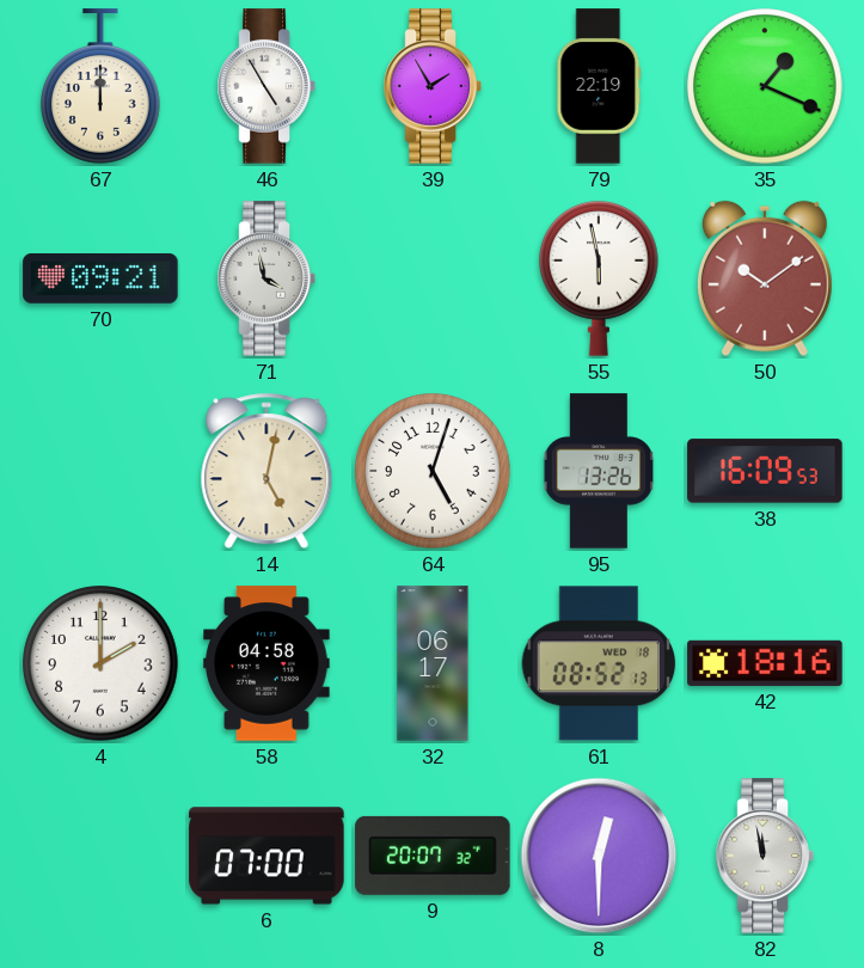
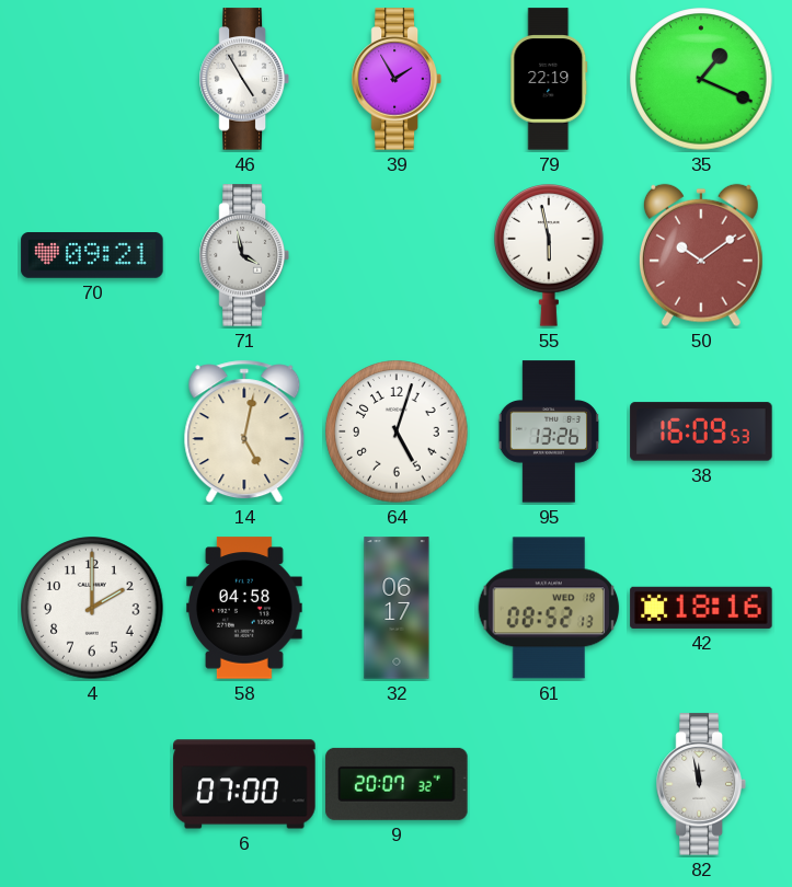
67: 12:00 -> none (102, 86)
8: 12:30 -> none (599, 856)
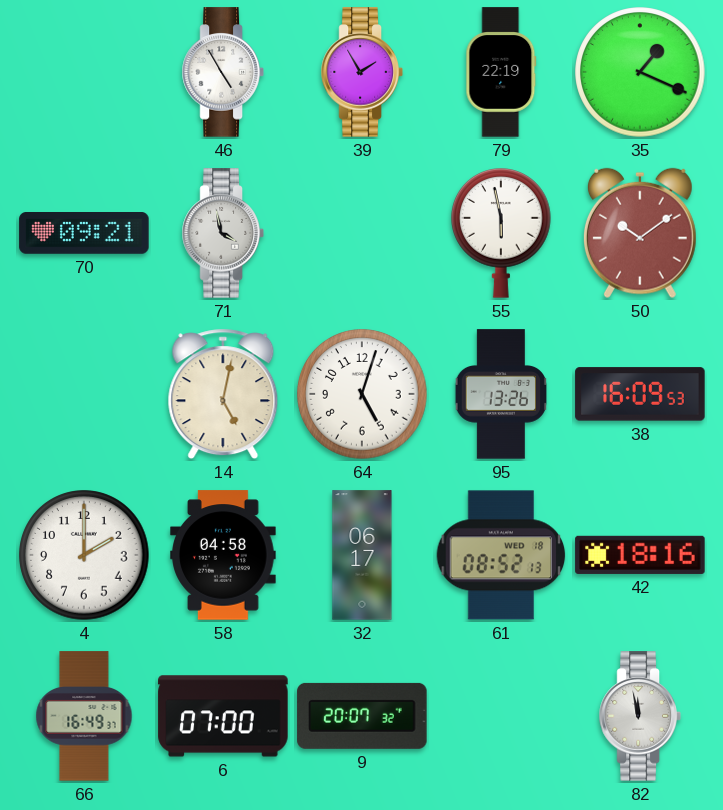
66: none -> 16:49 (84, 716)
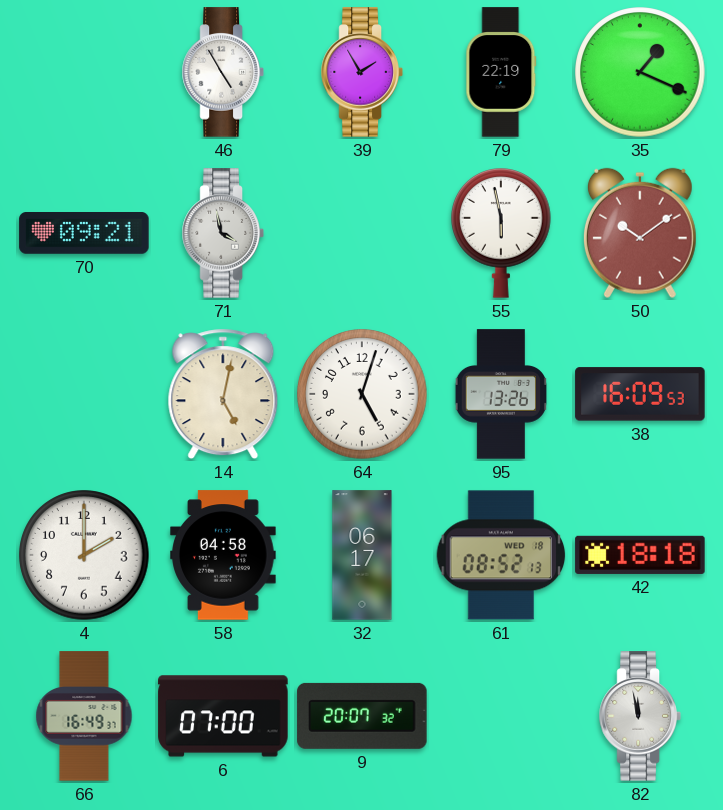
42: 18:16 -> 18:18 (640, 555)
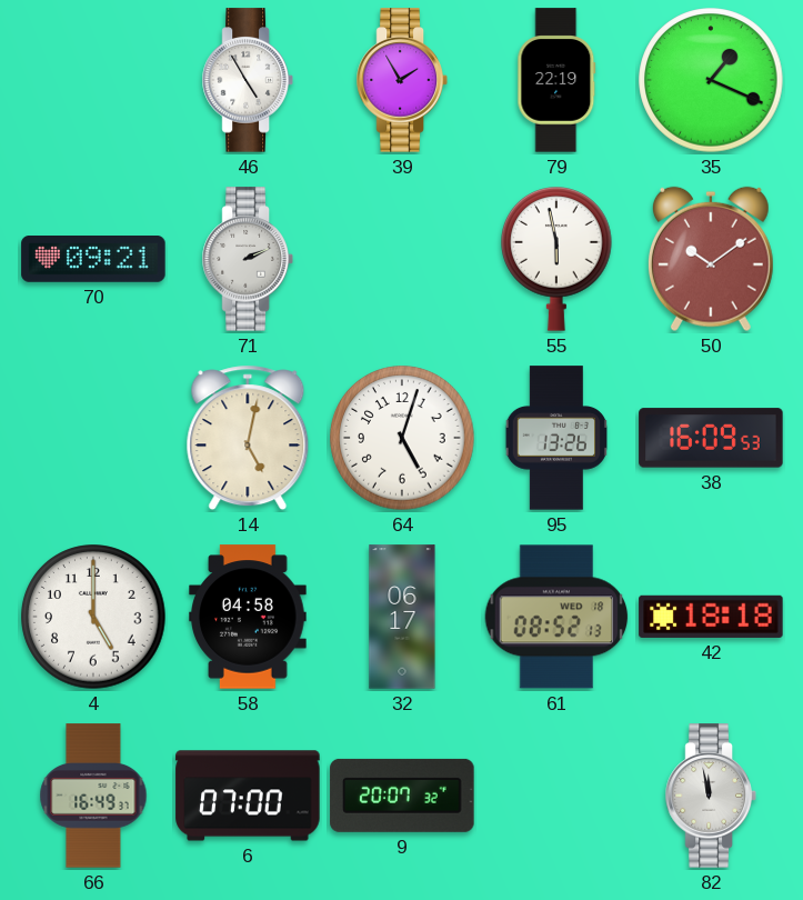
71: 3:58 -> 2:11 (248, 259)
4: 2:00 -> 5:00 (93, 617)
